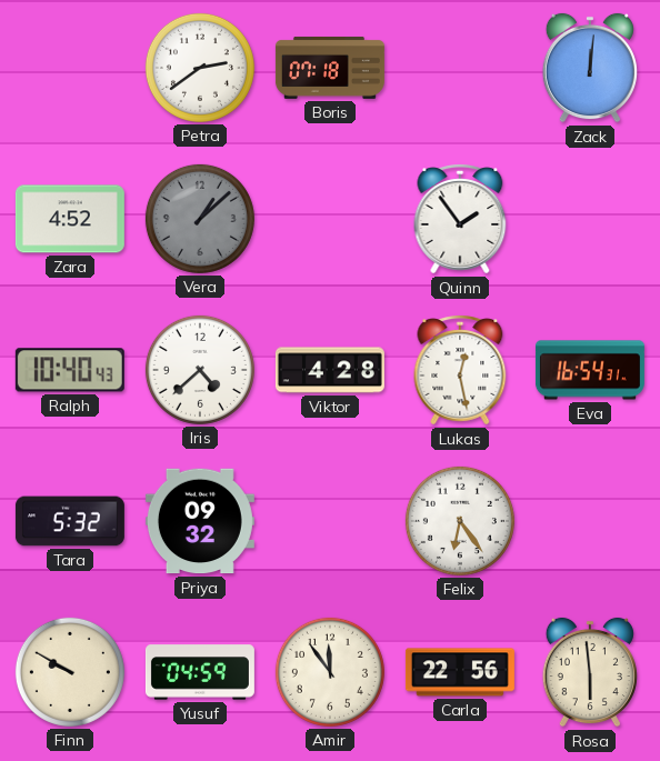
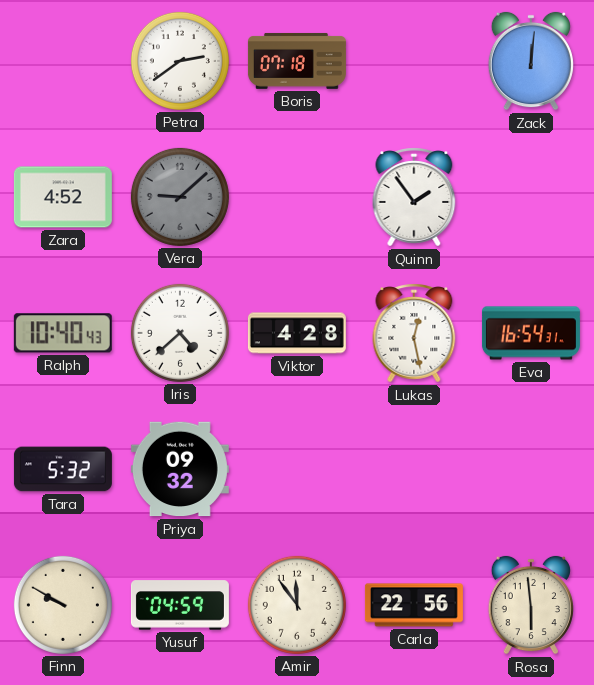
Vera: 1:08 -> 9:08 (180, 197)
Felix: 6:24 -> none (460, 521)
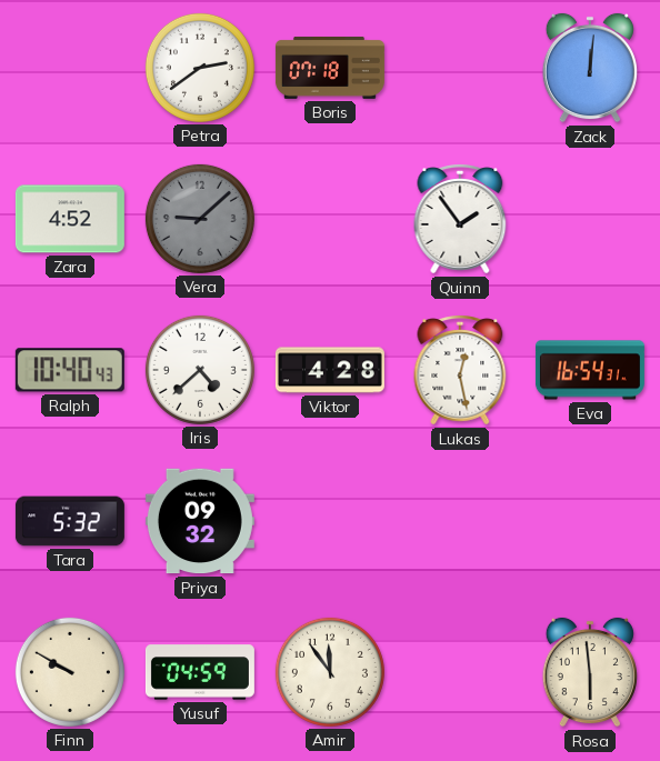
Carla: 22:56 -> none (414, 605)
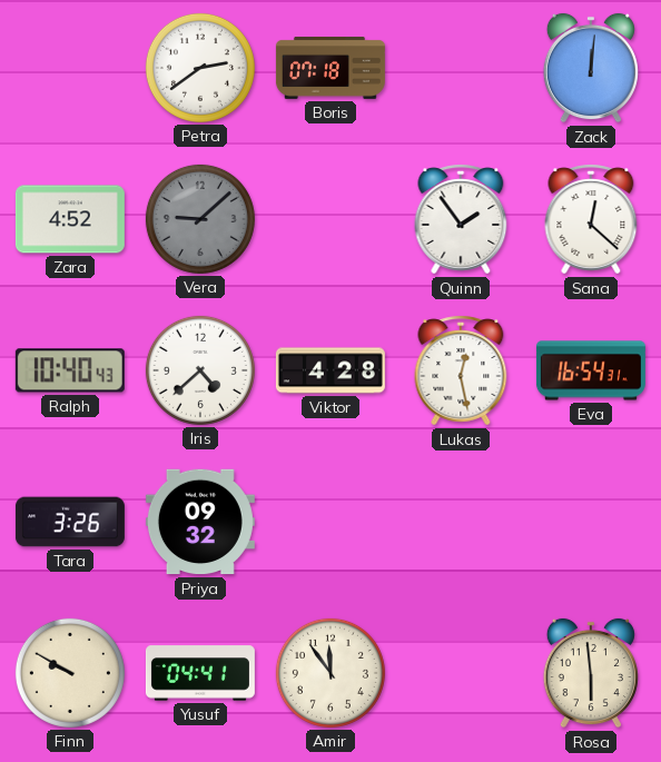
Sana: none -> 12:22 (591, 219)
Tara: 5:32 -> 3:26 (70, 522)
Yusuf: 04:59 -> 04:41 (200, 673)
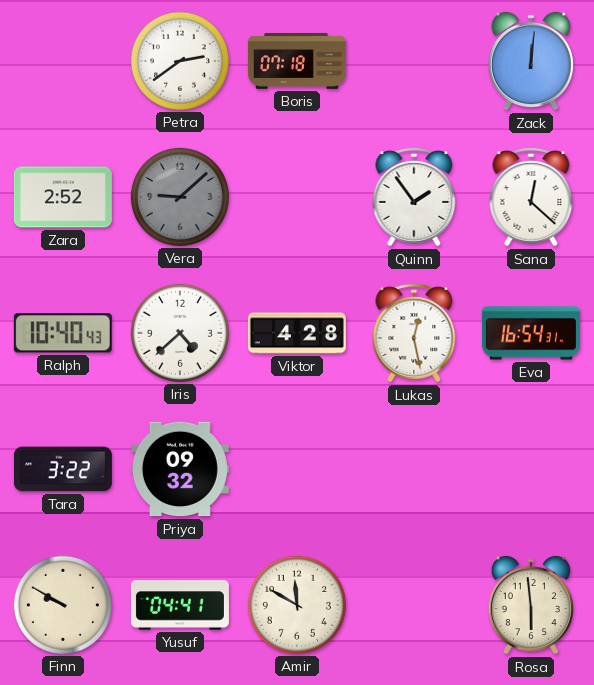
Zara: 4:52 -> 2:52 (63, 197)
Tara: 3:26 -> 3:22 (63, 469)
Amir: 11:54 -> 11:50 (297, 605)
